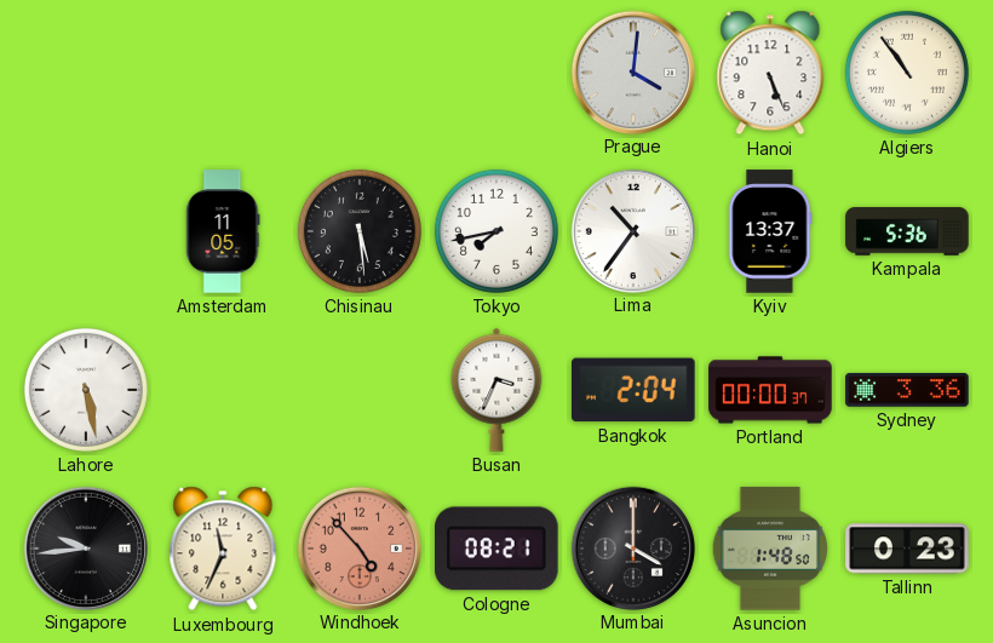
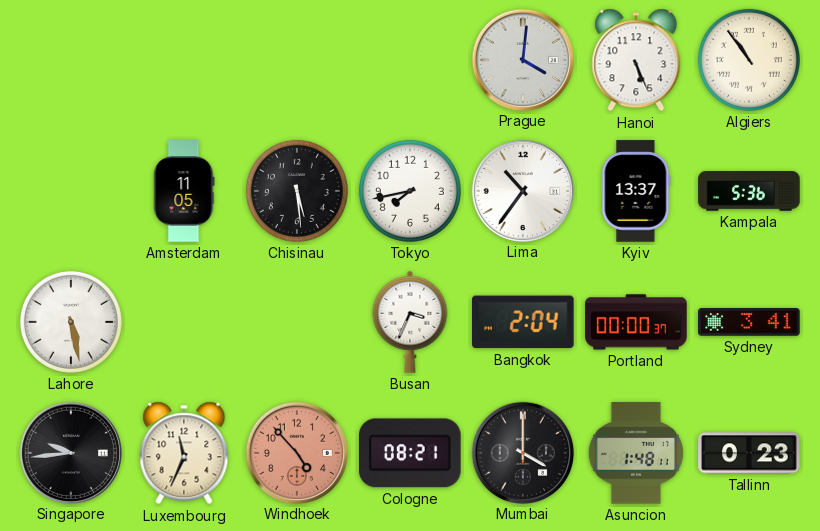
Sydney: 3:36 -> 3:41 (749, 322)
Asuncion: 1:48:50 -> 1:48:11 (636, 453)
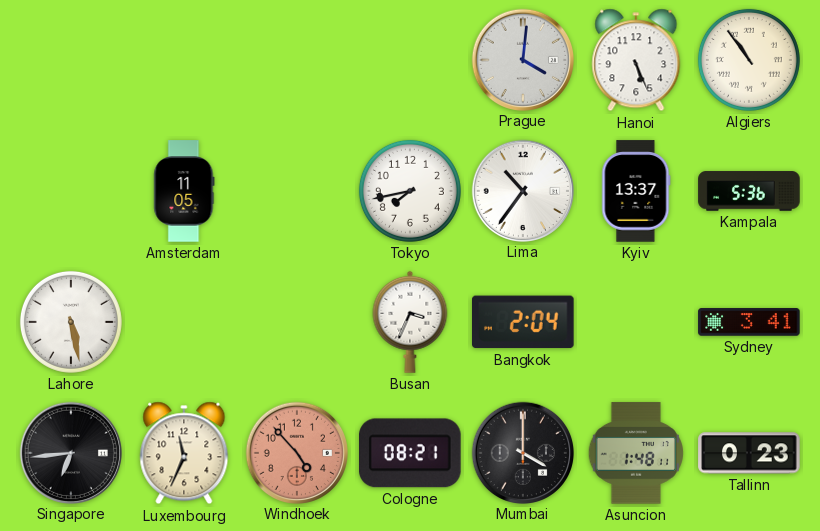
Chisinau: 5:29 -> none (297, 191)
Portland: 00:00 -> none (636, 322)
Singapore: 9:44 -> 6:44 (70, 452)
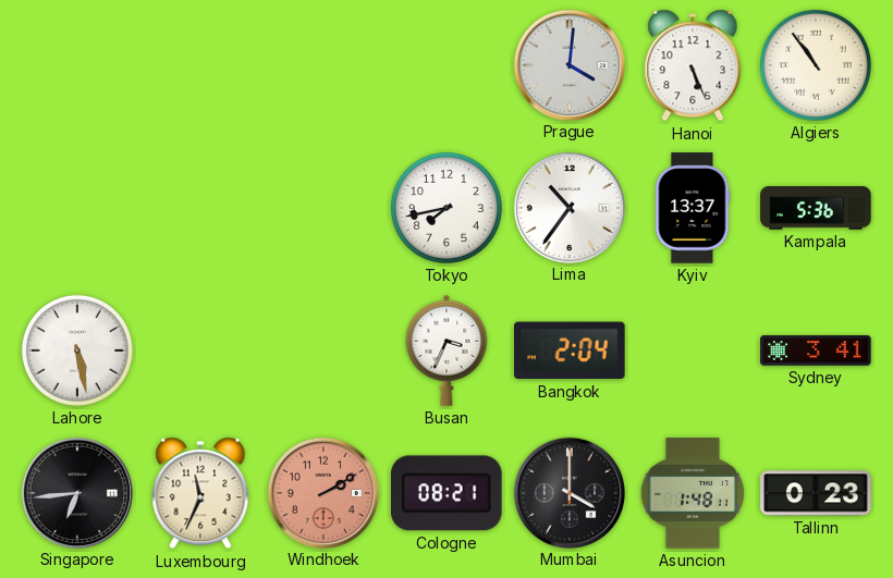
Amsterdam: 11:05 -> none (184, 191)
Windhoek: 4:53 -> 2:10 (322, 492)
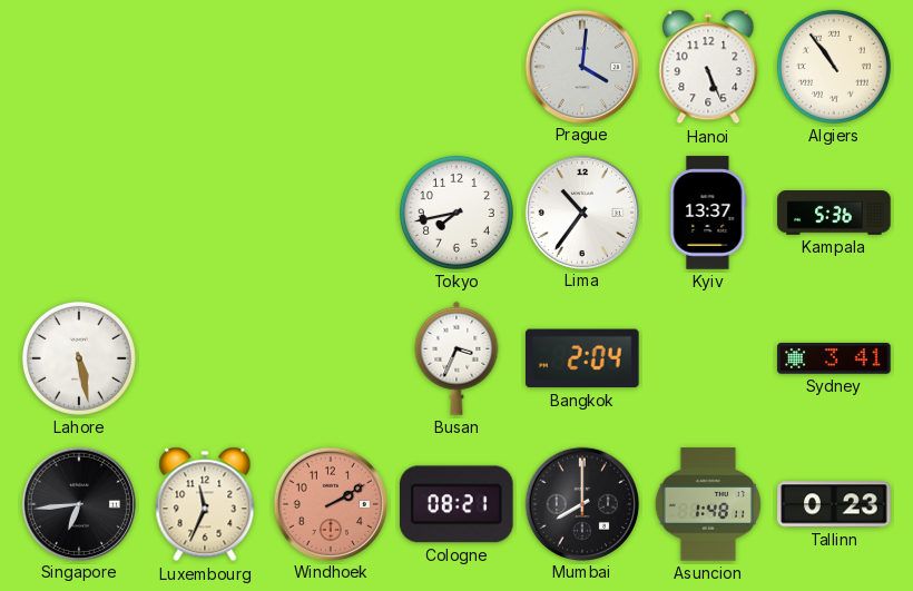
Mumbai: 4:00 -> 8:00 (581, 503)
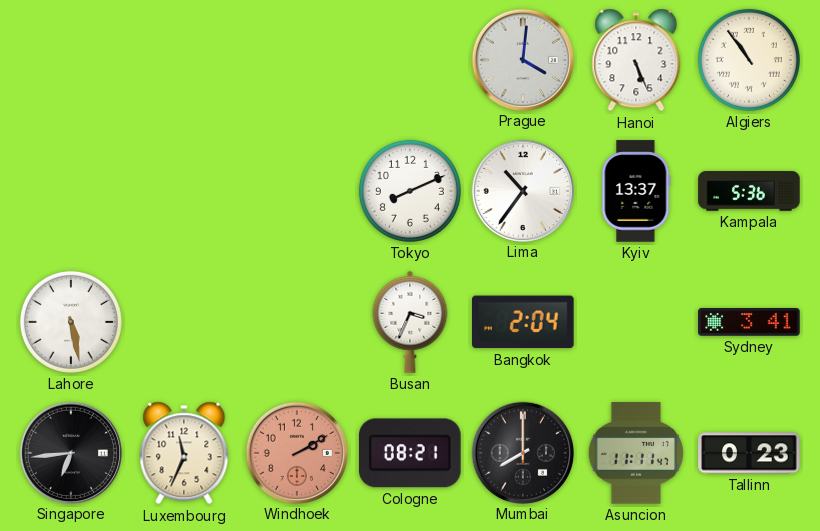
Tokyo: 7:43 -> 8:11 (410, 191)
Asuncion: 1:48 -> 11:11 (636, 453)
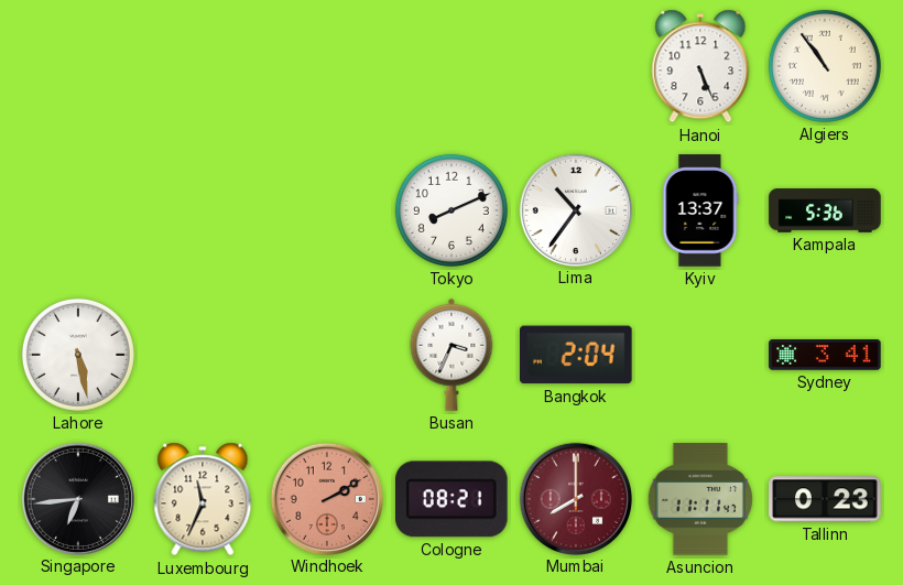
Prague: 4:01 -> none (522, 59)
Mumbai dial: black -> burgundy (575, 498)
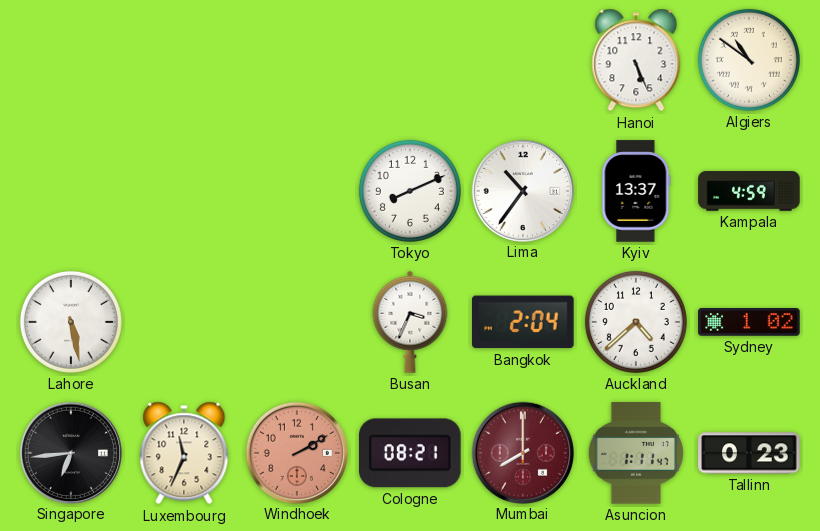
Algiers: 10:54 -> 10:51 (749, 60)
Kampala: 5:36 -> 4:59 (749, 191)
Auckland: none -> 4:38 (636, 322)
Sydney: 3:41 -> 1:02 (749, 322)
Asuncion: 11:11 -> 1:11 (636, 453)
